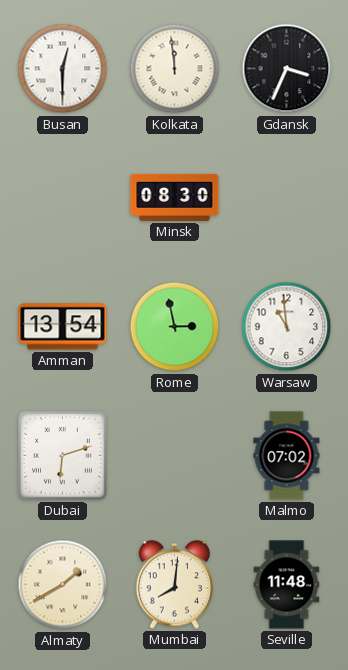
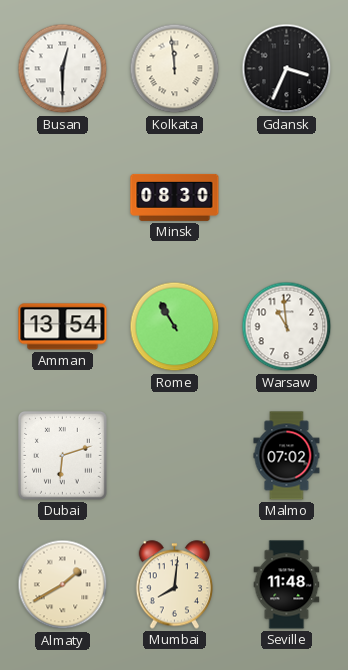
Rome: 2:58 -> 10:55 (175, 327)
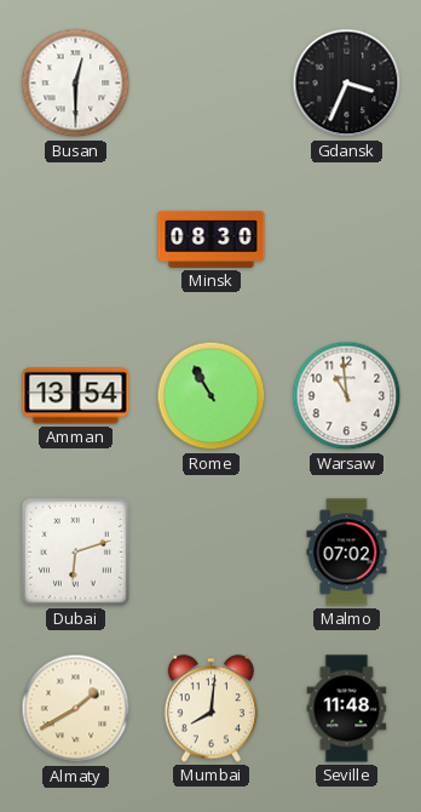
Kolkata: 11:59 -> none (175, 69)
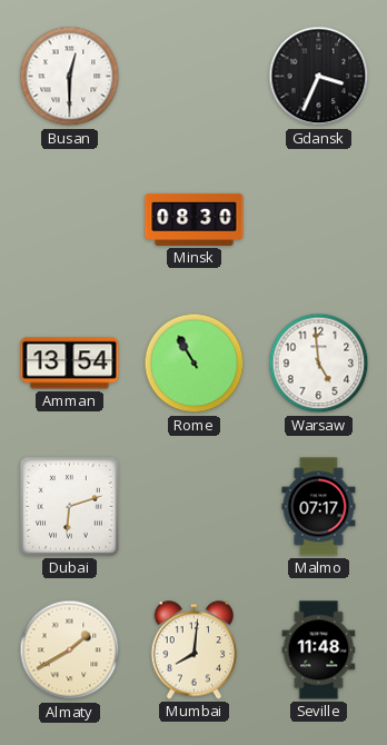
Warsaw: 10:59 -> 4:59 (319, 364)
Malmo: 07:02 -> 07:17 (319, 507)
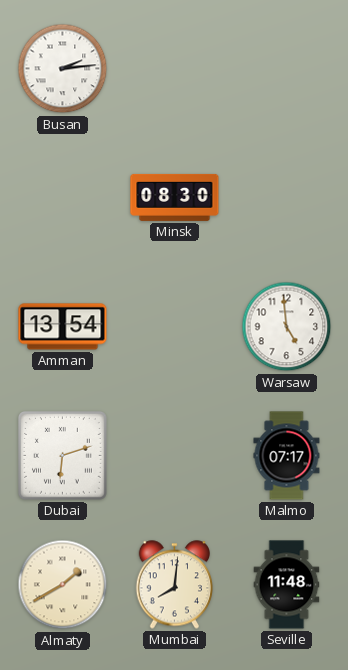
Busan: 12:30 -> 2:14 (63, 69)
Gdansk: 3:34 -> none (319, 77)
Rome: 10:55 -> none (195, 364)
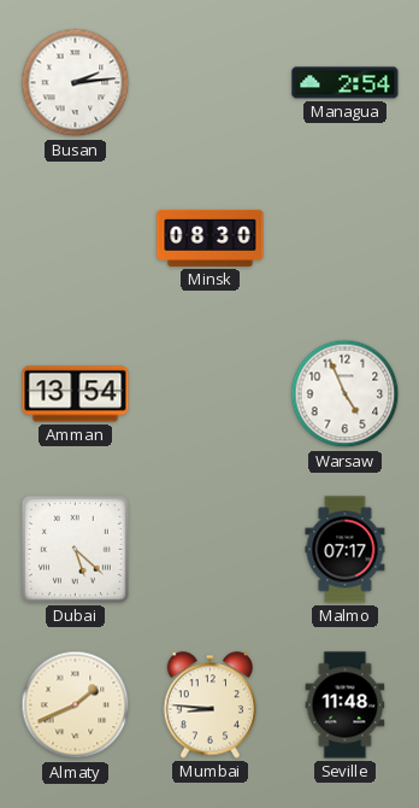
Managua: none -> 2:54 (346, 83)
Warsaw: 4:59 -> 4:56 (346, 394)
Dubai: 6:12 -> 5:22 (76, 550)
Almaty: 1:40 -> 1:41 (76, 705)
Mumbai: 8:01 -> 8:46 (211, 705)
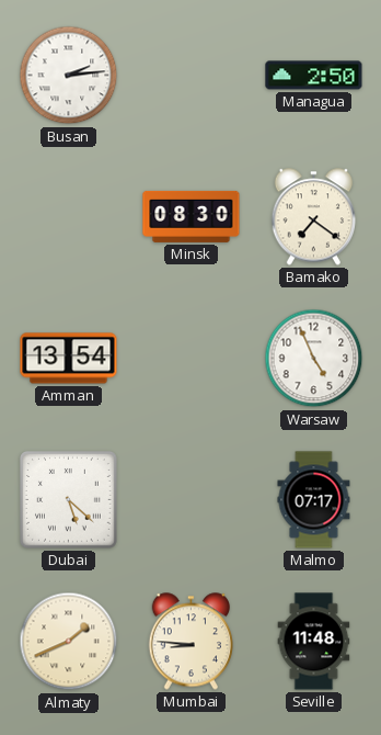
Managua: 2:54 -> 2:50 (314, 76)
Bamako: none -> 7:21 (314, 217)
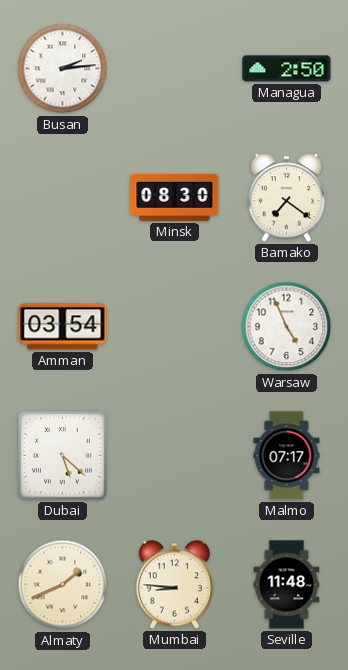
Amman: 13:54 -> 03:54 (63, 327)
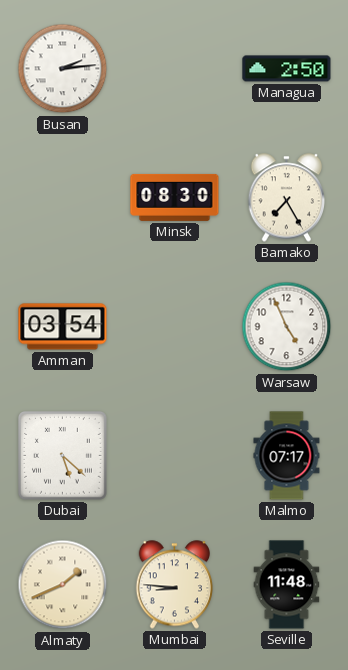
Bamako: 7:21 -> 7:25 (287, 198)
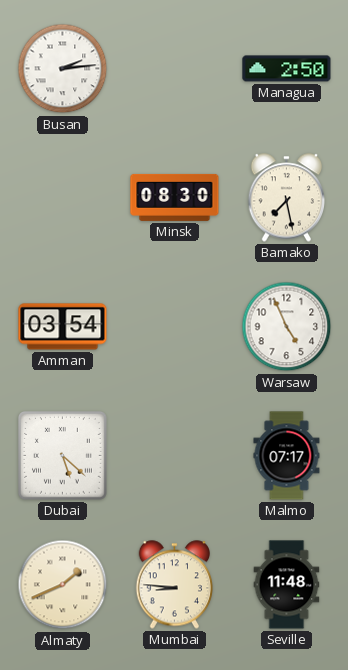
Bamako: 7:25 -> 7:28 (287, 198)
